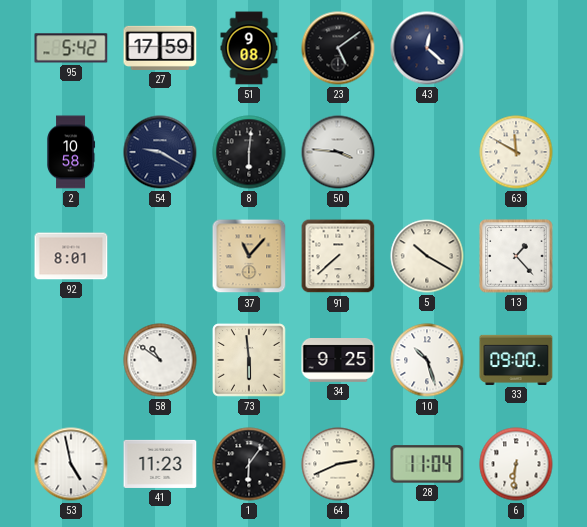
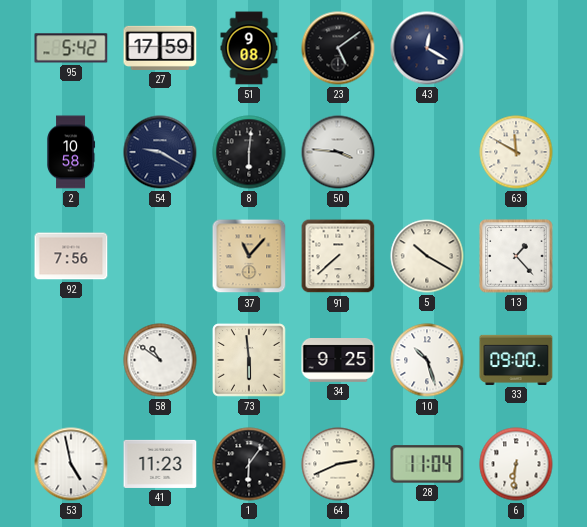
43: 12:22 -> 12:20 (427, 48)
92: 8:01 -> 7:56 (71, 256)
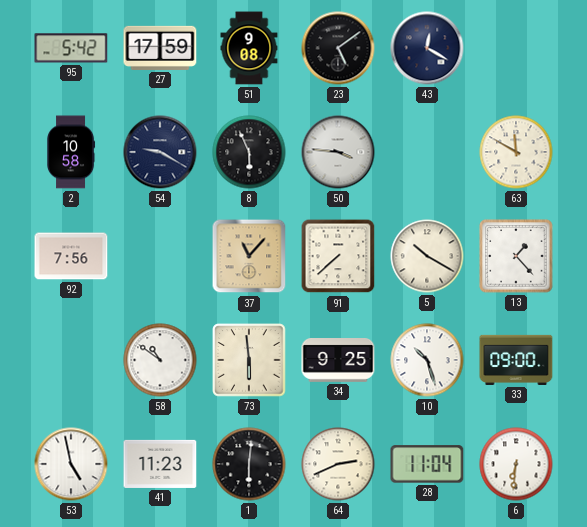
8: 6:01 -> 5:56 (249, 152)
1: 6:06 -> 6:01 (249, 464)
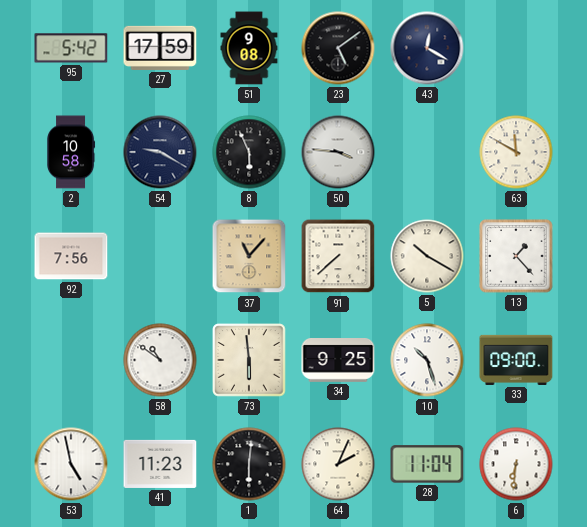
64: 2:41 -> 2:04 (338, 464)
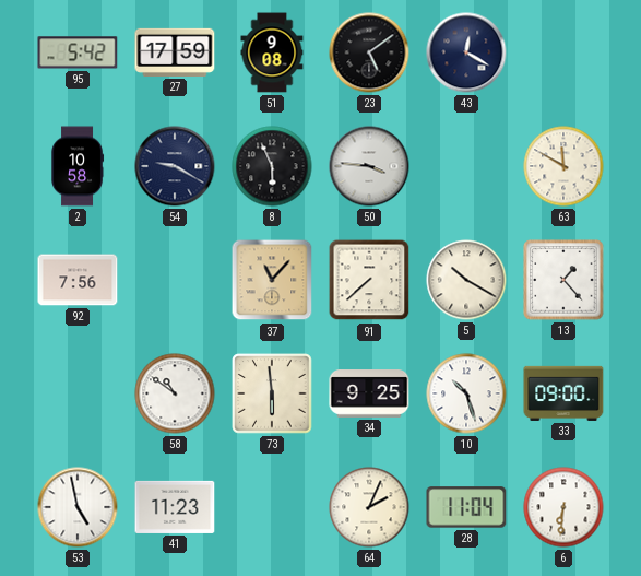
1: 6:01 -> none (249, 464)
